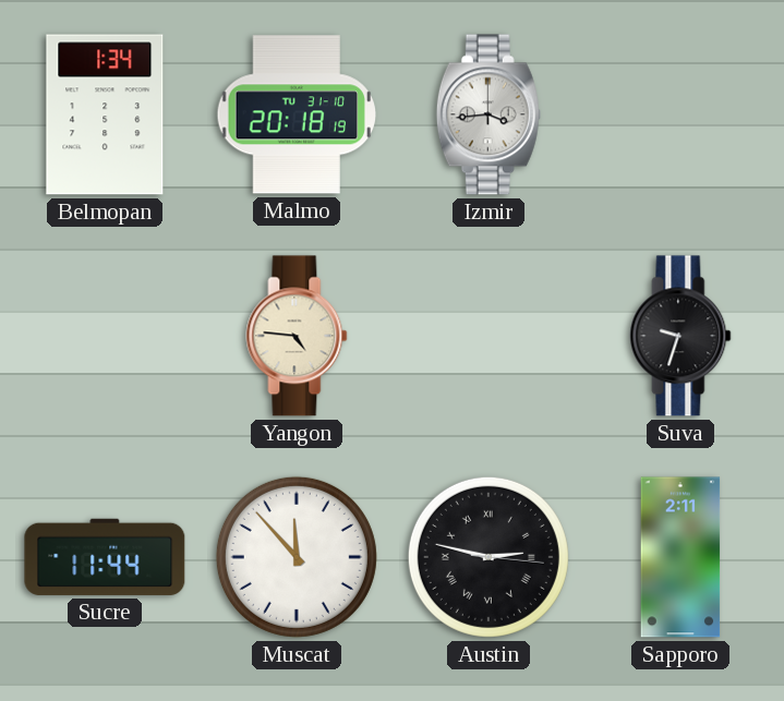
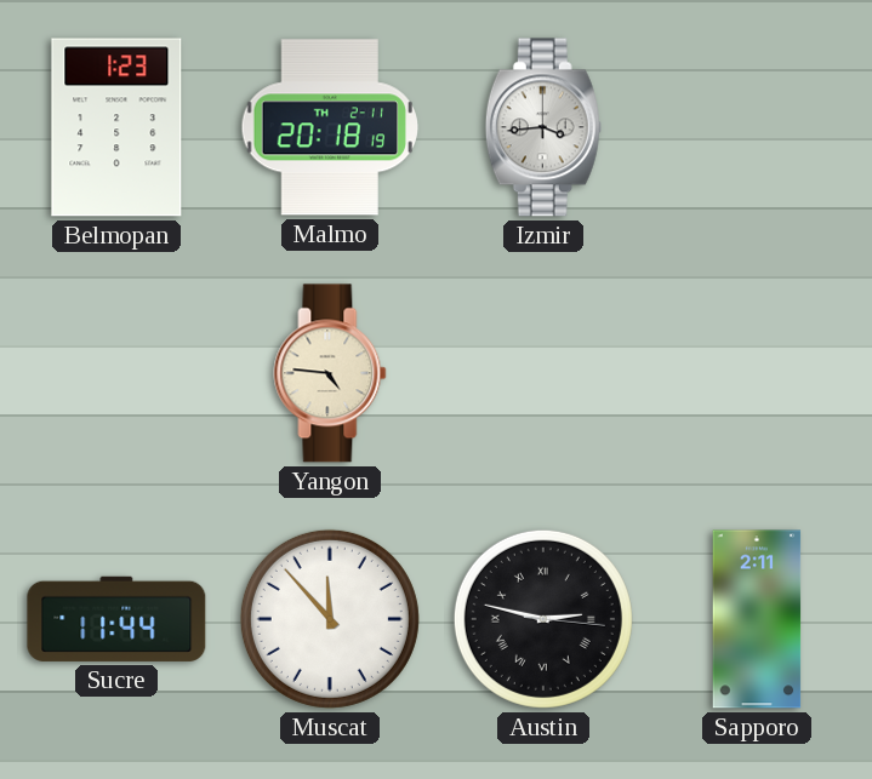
Belmopan: 1:34 -> 1:23 (116, 127)
Malmo date: TU 31-10 -> TH 2-11 (329, 127)
Suva: 9:33 -> none (680, 336)
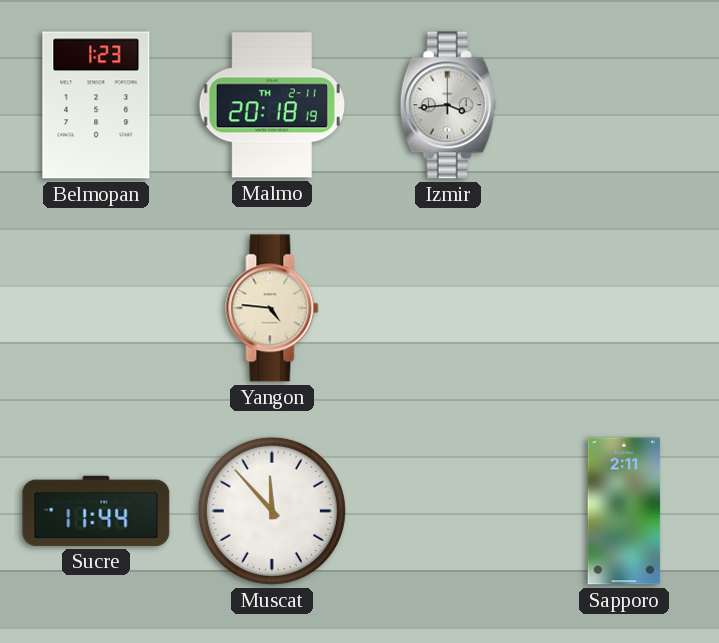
Austin: 2:47 -> none (543, 619)
